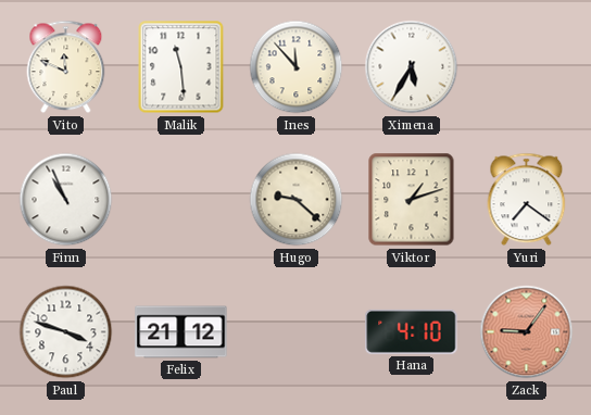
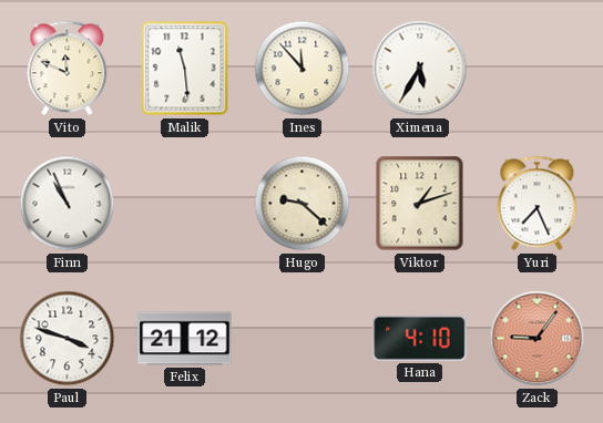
Yuri: 7:21 -> 7:26 (538, 204)
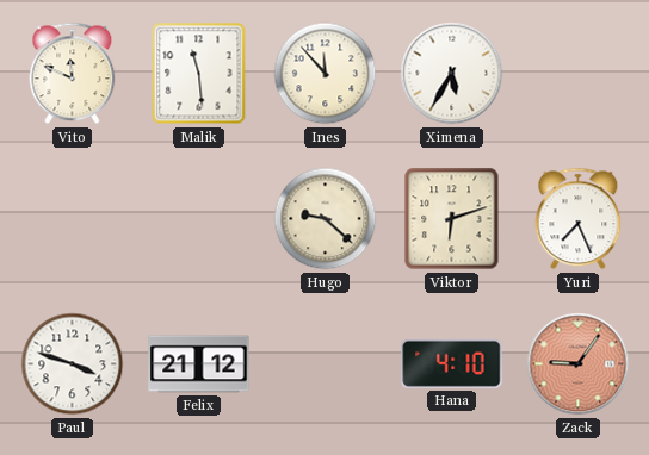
Finn: 10:56 -> none (68, 204)
Viktor: 1:12 -> 6:12 (452, 219)
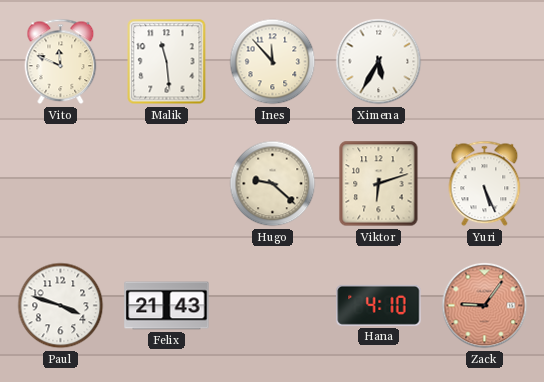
Yuri: 7:26 -> 5:26 (485, 184)
Felix: 21:12 -> 21:43 (167, 306)
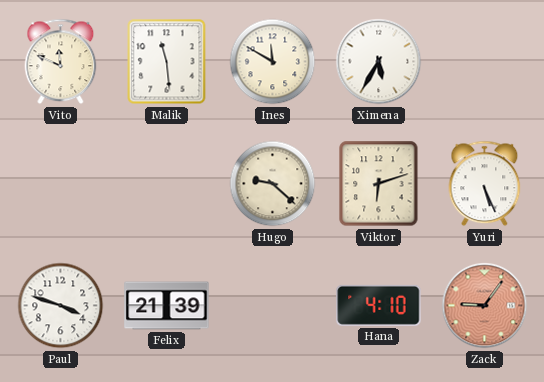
Ines: 11:53 -> 11:50 (273, 62)
Felix: 21:43 -> 21:39 (167, 306)
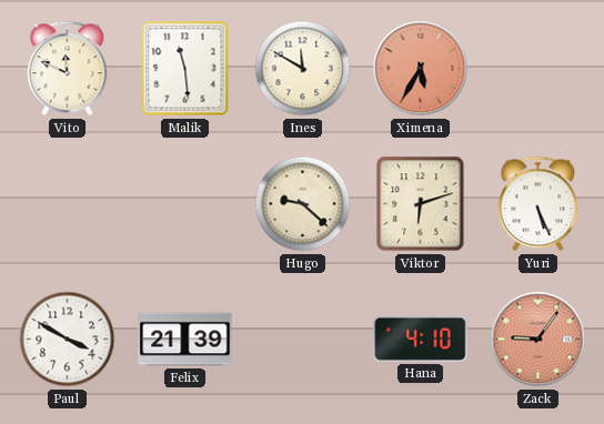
Ximena dial: white -> salmon (421, 69)
Paul: 3:48 -> 3:50 (68, 340)
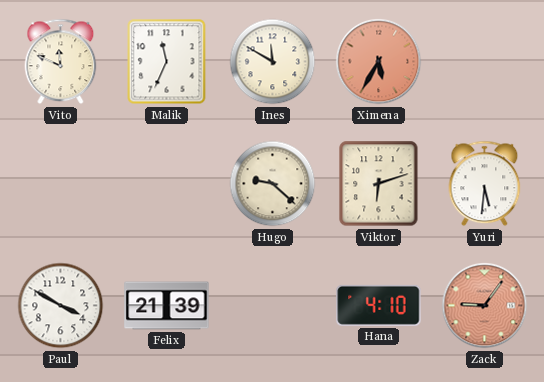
Malik: 11:29 -> 11:34 (167, 62)
Yuri: 5:26 -> 5:31 (485, 184)
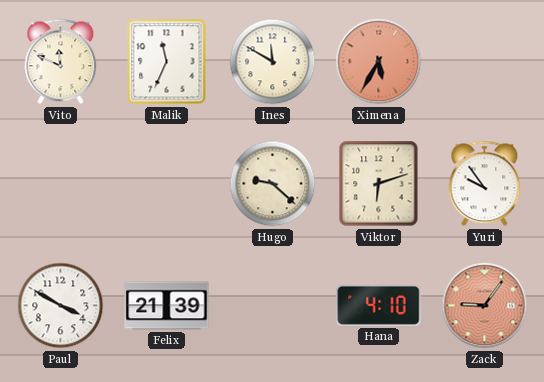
Yuri: 5:31 -> 9:54 (485, 184)
